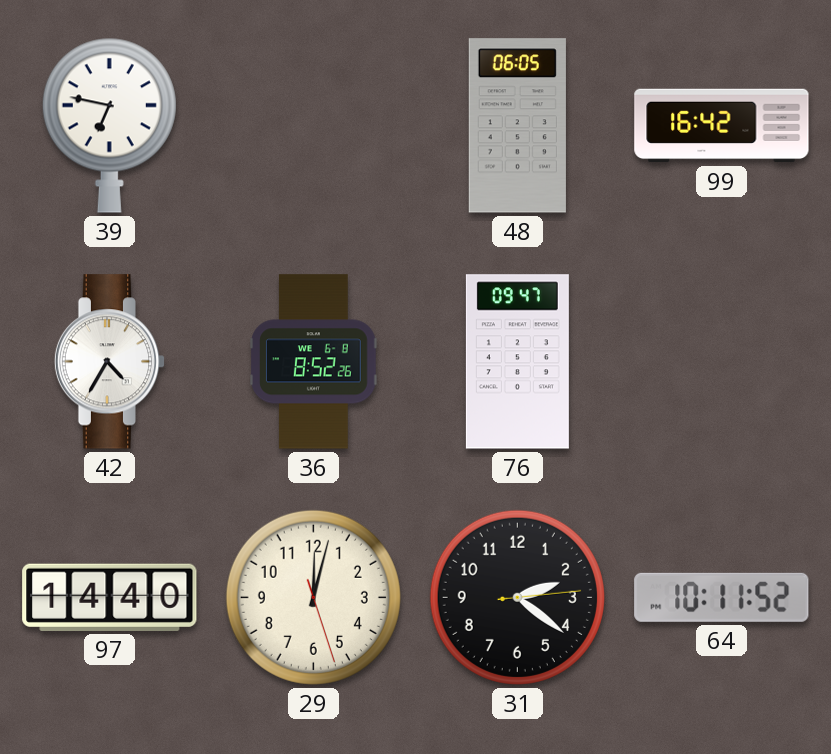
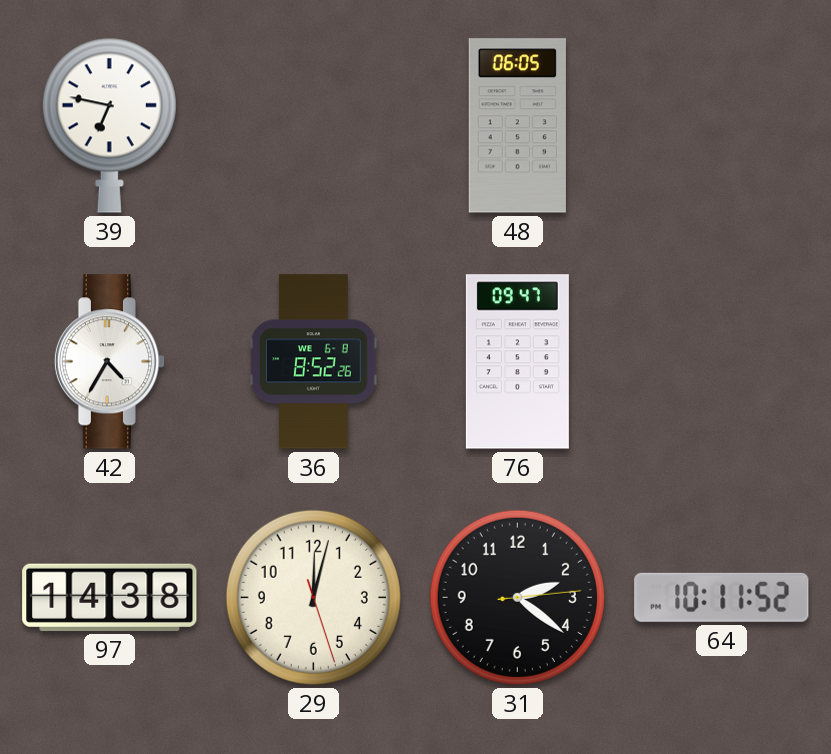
99: 16:42 -> none (722, 126)
97: 14:40 -> 14:38 (110, 597)
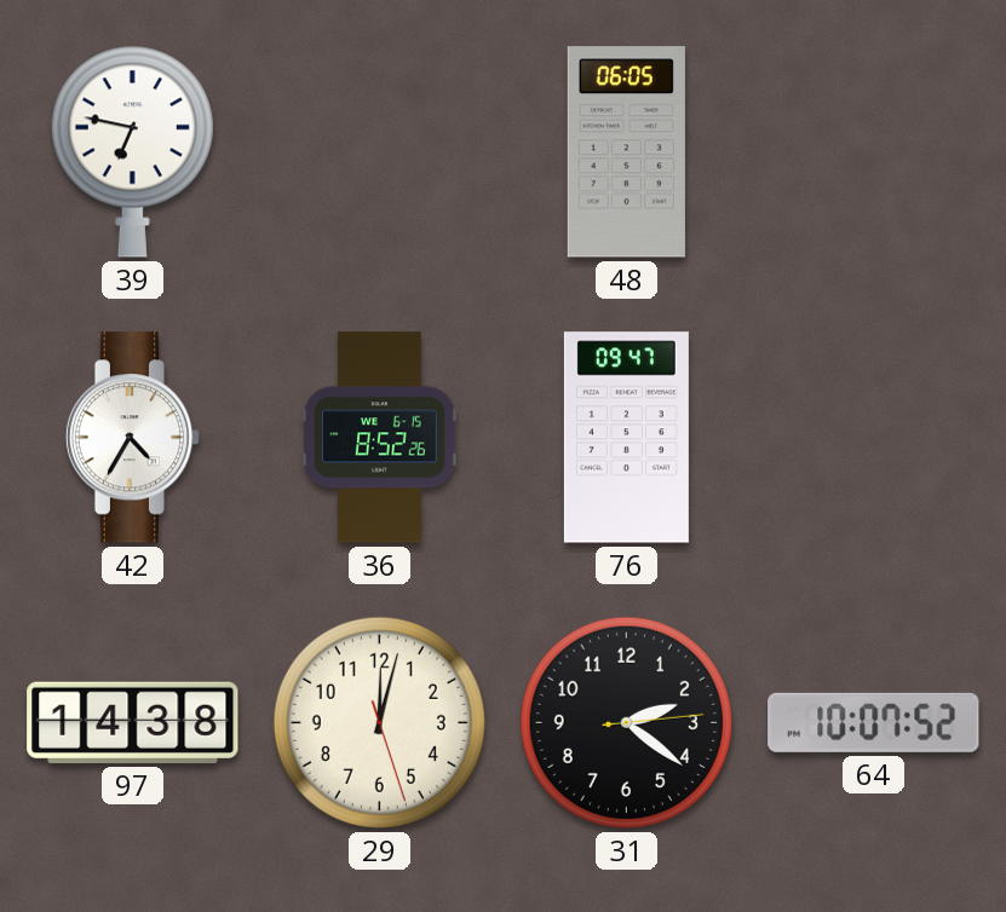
36 date: WE 6-8 -> WE 6-15 (380, 438)
64: 10:11 -> 10:07 (874, 722)
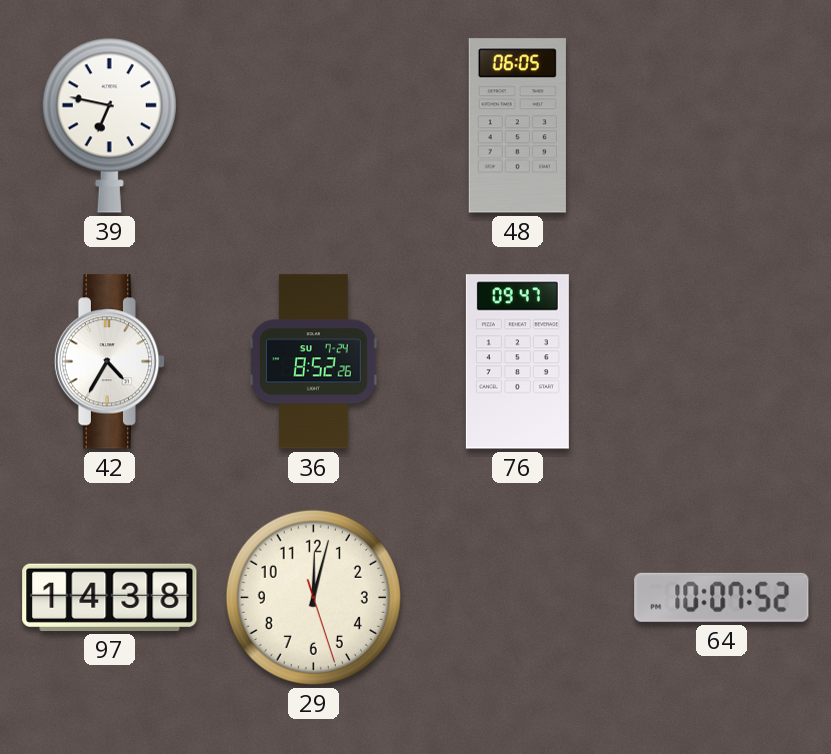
36 date: WE 6-15 -> SU 7-24 (314, 362)
31: 2:21 -> none (626, 722)
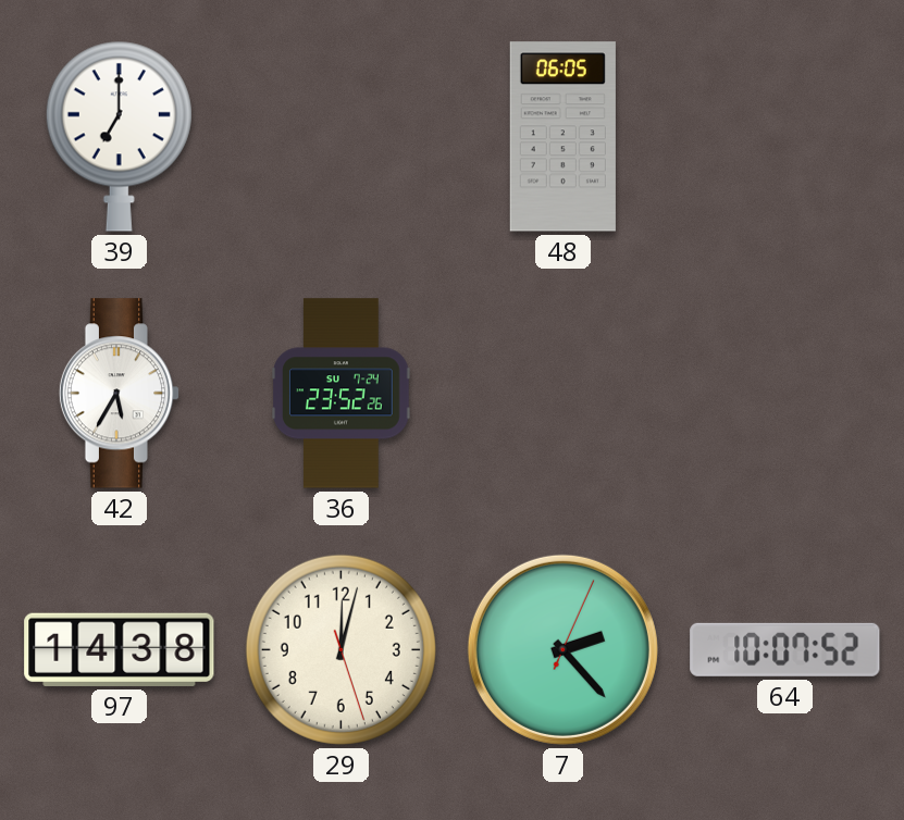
39: 6:47 -> 7:00 (119, 136)
42: 4:35 -> 5:35 (120, 394)
36: 8:52 -> 23:52 (342, 394)
76: 09:47 -> none (517, 362)
7: none -> 2:23 (562, 649)
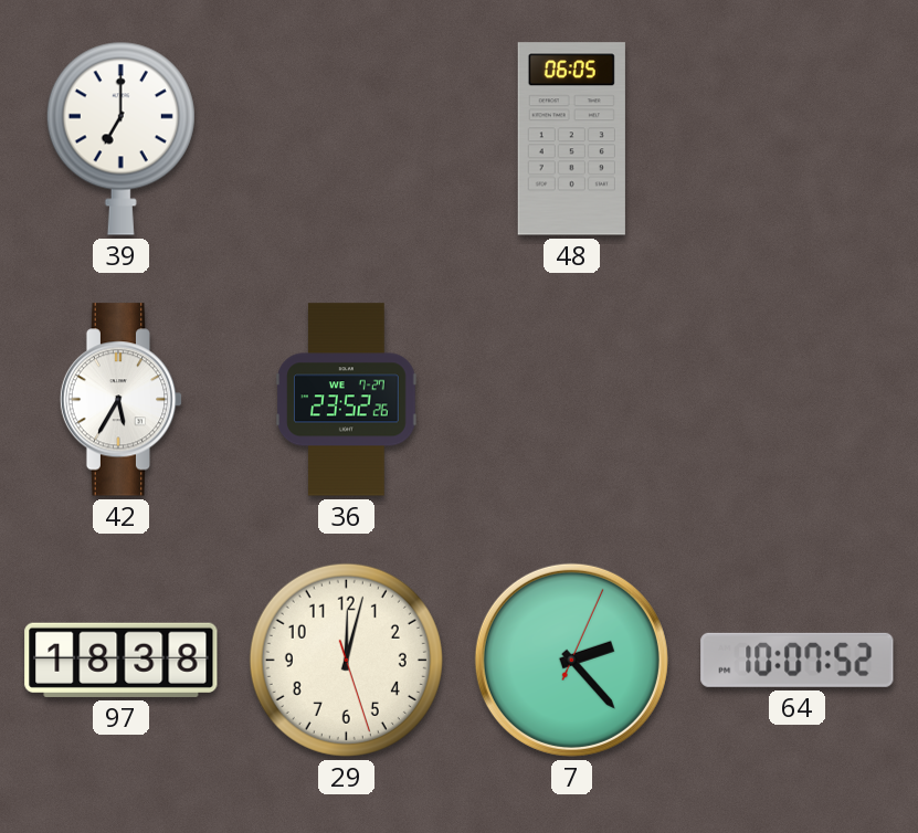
36 date: SU 7-24 -> WE 7-27 (347, 400)
97: 14:38 -> 18:38 (122, 660)
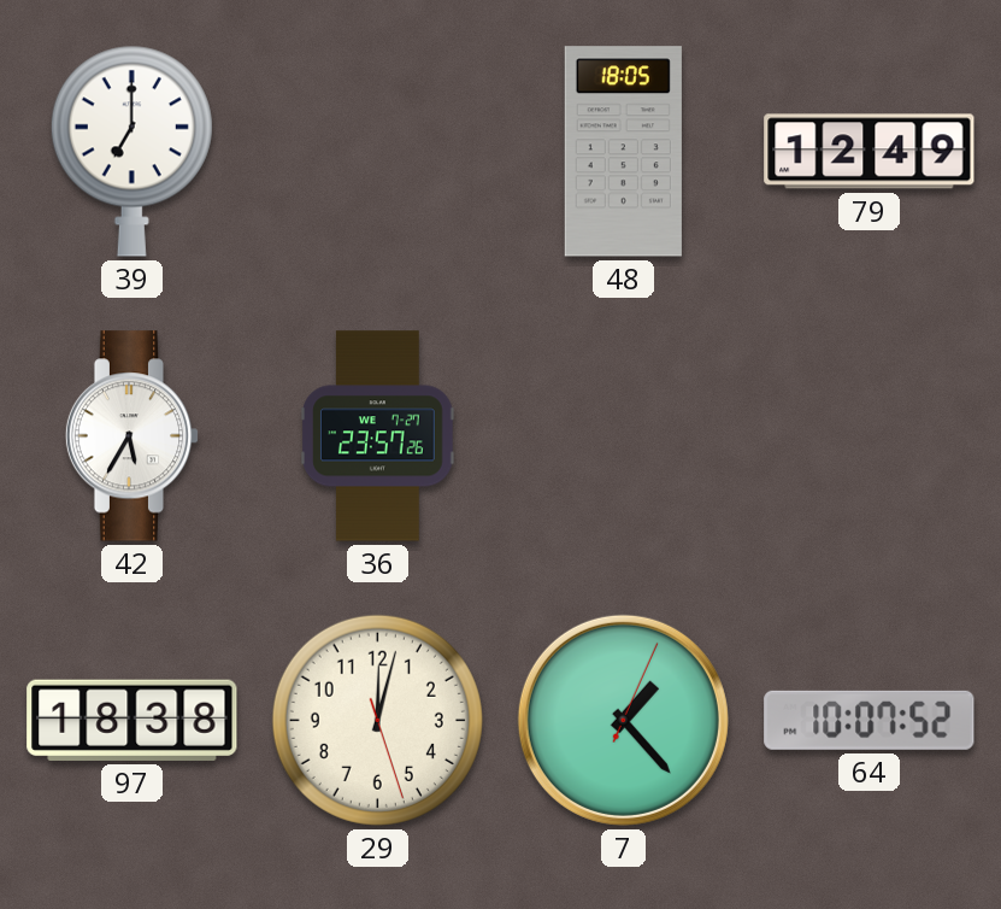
48: 06:05 -> 18:05 (623, 152)
79: none -> 12:49 (870, 152)
36: 23:52 -> 23:57 (378, 436)
7: 2:23 -> 1:23 (623, 720)
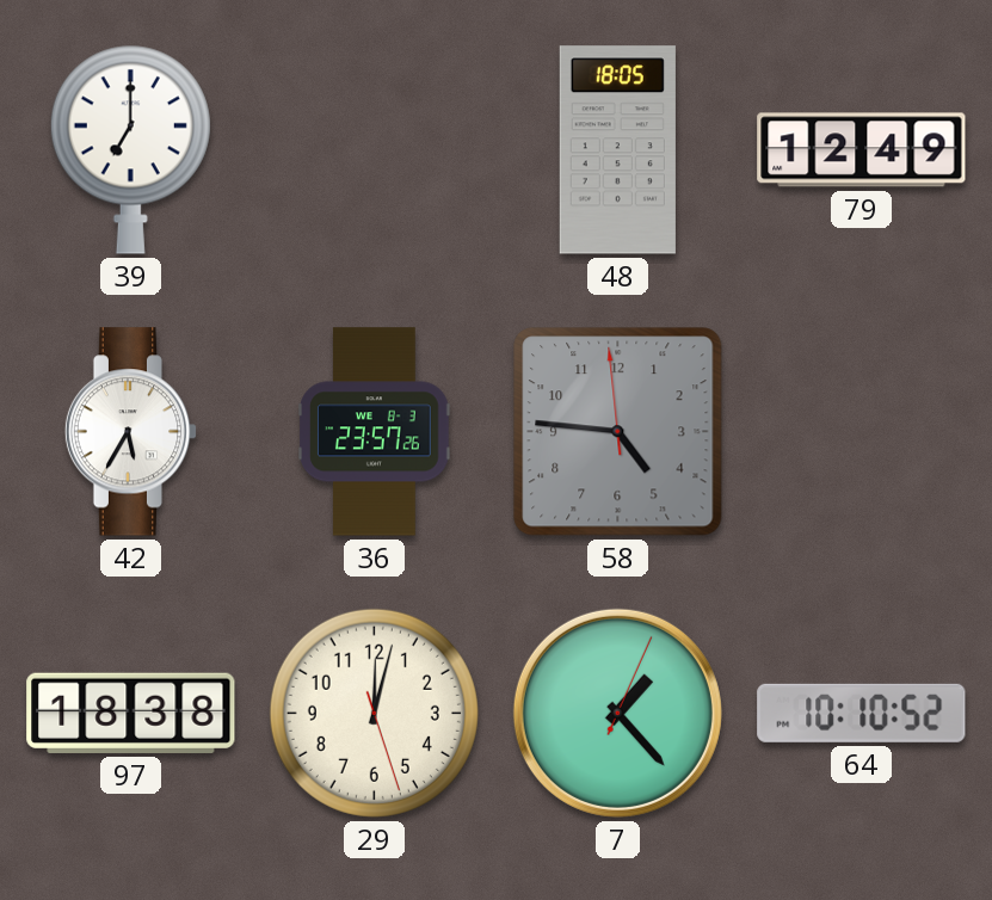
36 date: WE 7-27 -> WE 8-3 (375, 432)
58: none -> 4:45 (618, 432)
64: 10:07 -> 10:10 (862, 713)
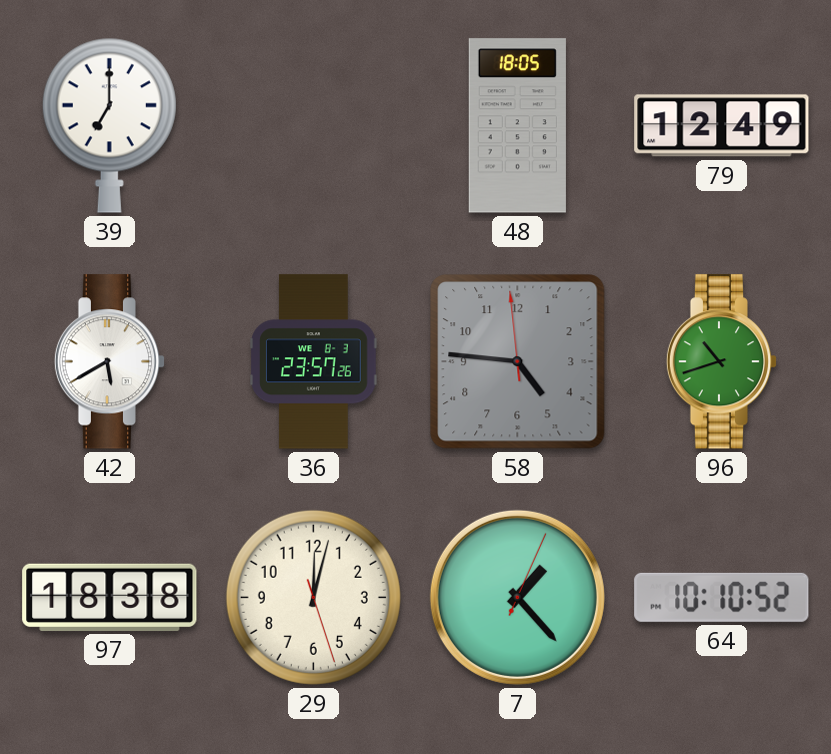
42: 5:35 -> 5:40 (110, 362)
96: none -> 10:42 (722, 362)
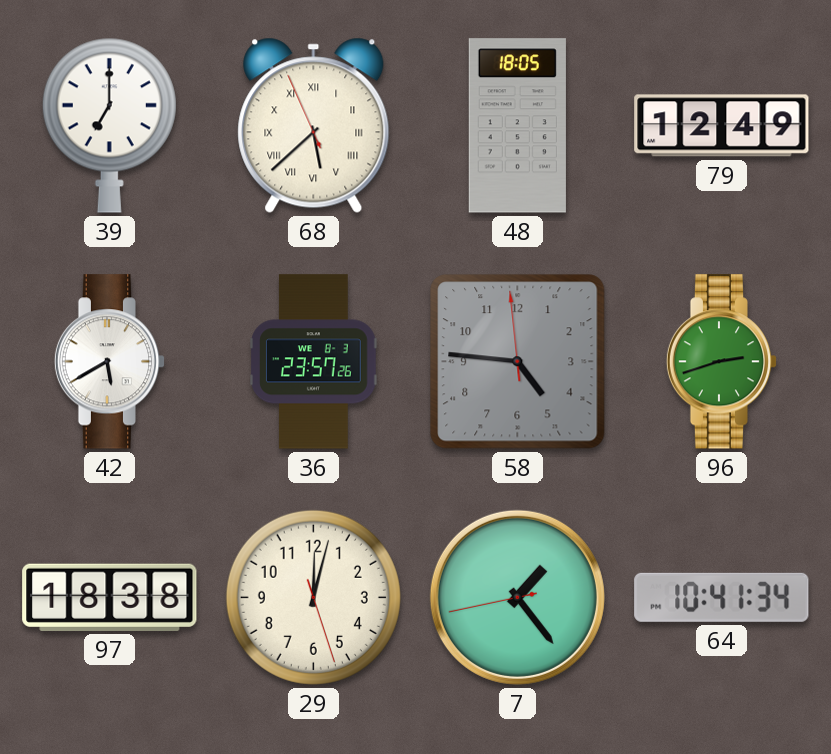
68: none -> 5:37 (314, 125)
96: 10:42 -> 2:42 (722, 362)
7: 1:23:04 -> 1:23:43 (517, 597)
64: 10:10 -> 10:41 (722, 597)
